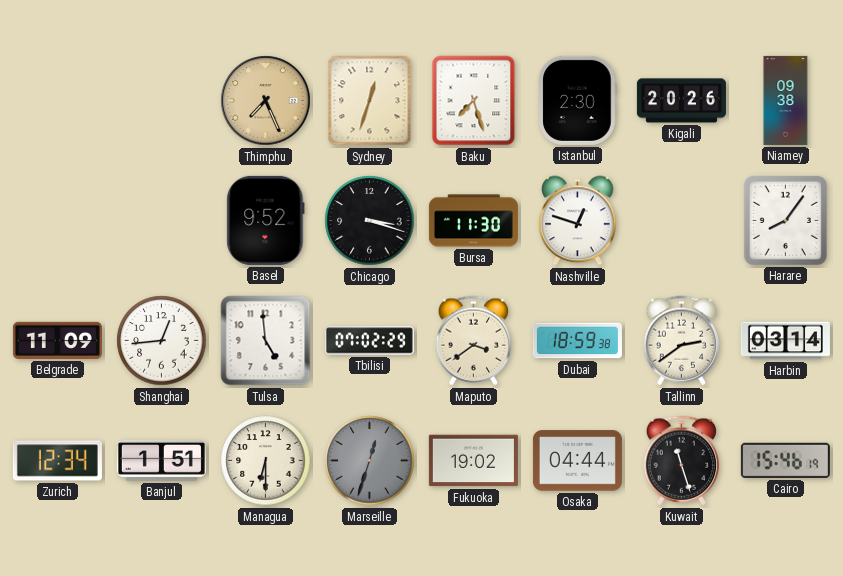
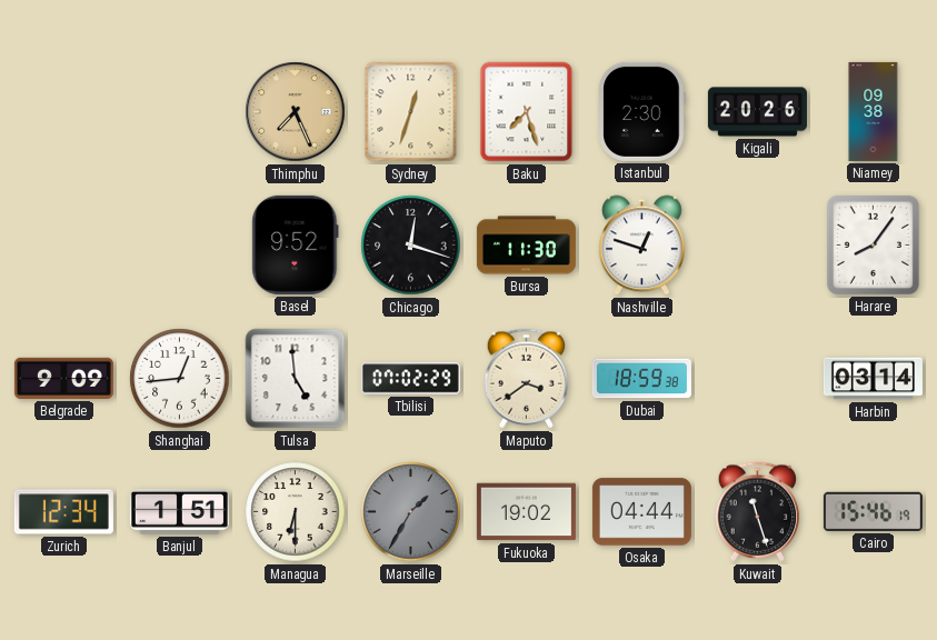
Chicago: 3:18 -> 12:18 (411, 246)
Belgrade: 11:09 -> 9:09 (63, 378)
Tallinn: 2:39 -> none (682, 341)
Marseille: 12:33 -> 1:35 (411, 512)
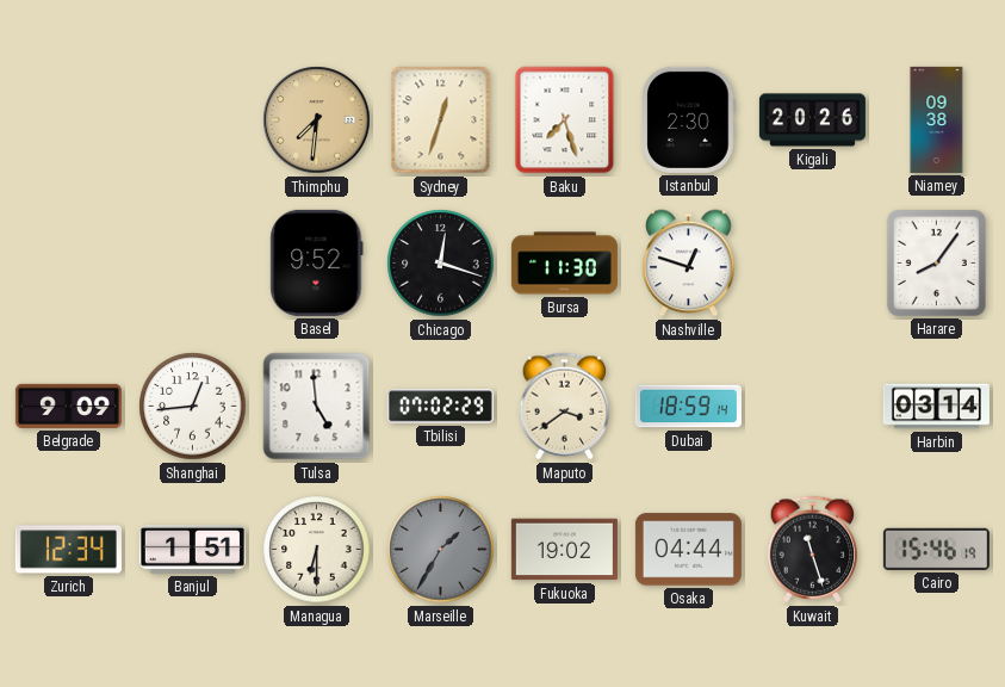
Thimphu: 7:26 -> 7:31 (317, 120)
Dubai: 18:59:38 -> 18:59:14 (688, 407)
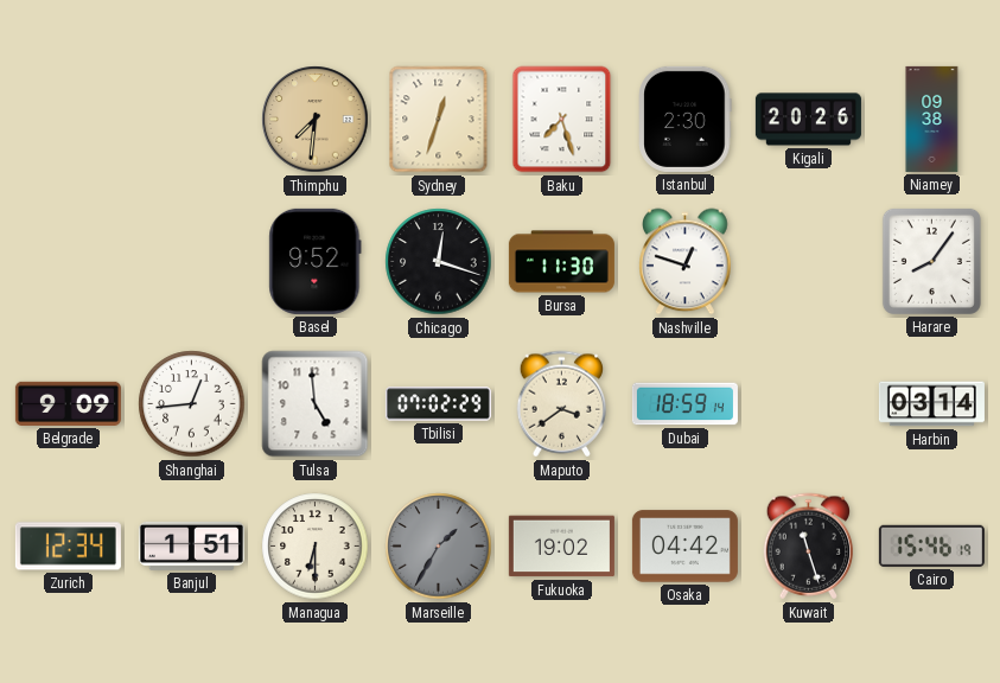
Osaka: 04:44 -> 04:42 (684, 547)
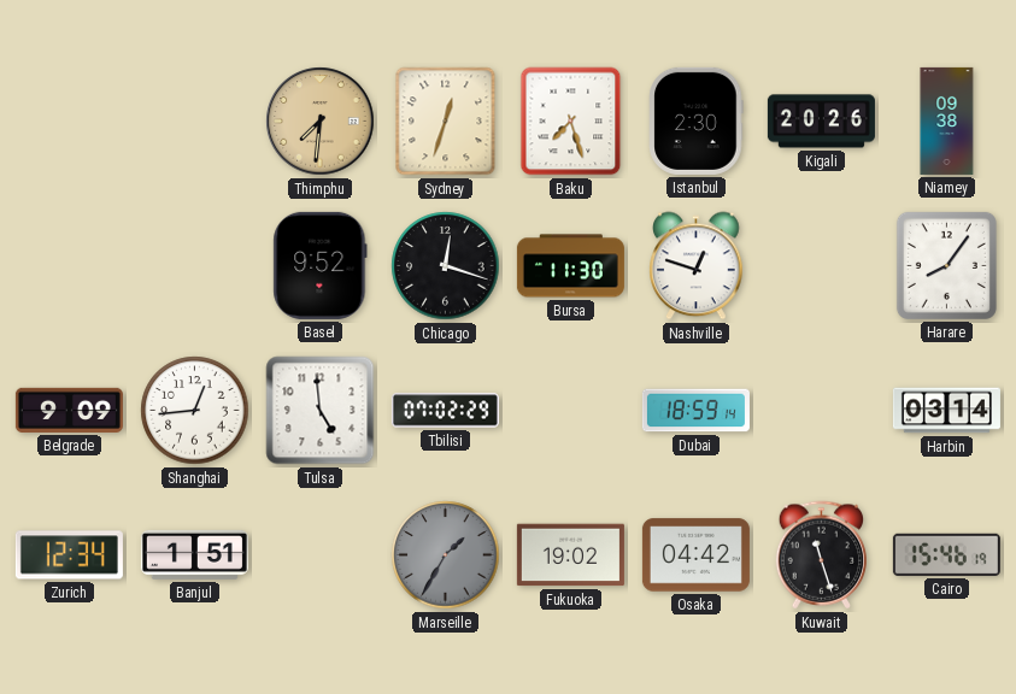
Maputo: 3:39 -> none (562, 404)
Managua: 6:30 -> none (316, 547)
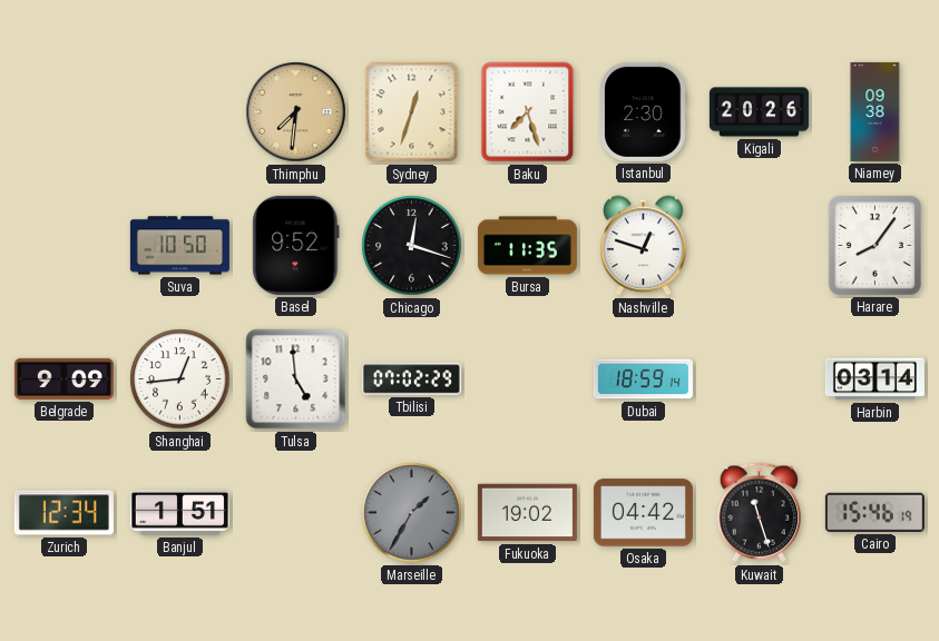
Suva: none -> 10:50 (179, 246)
Bursa: 11:30 -> 11:35 (527, 246)
